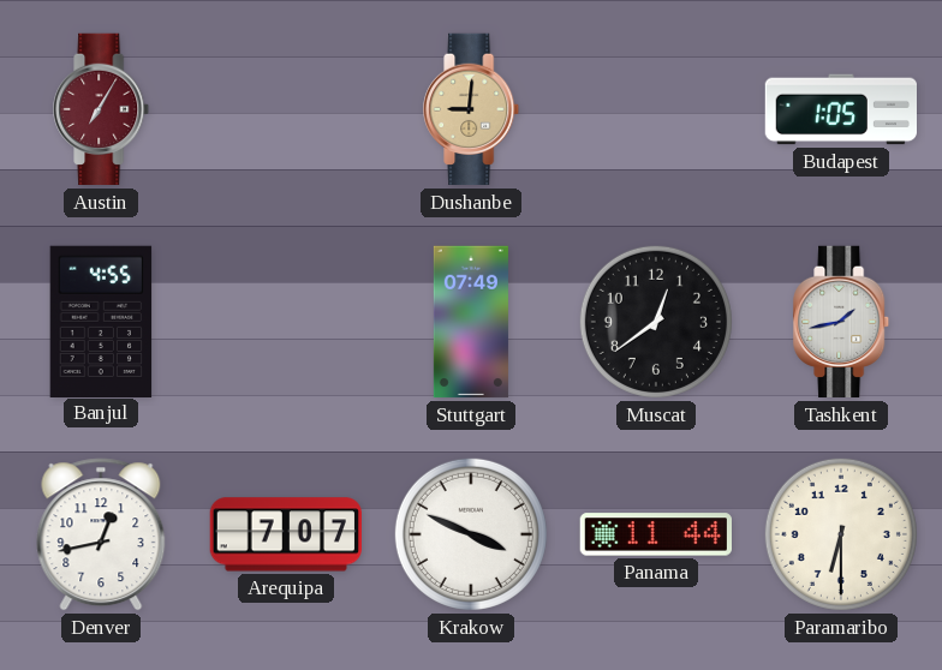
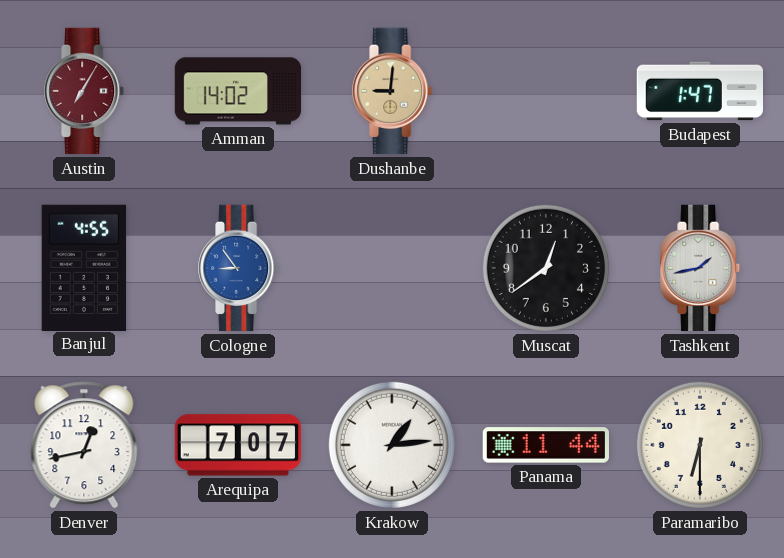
Amman: none -> 14:02 (238, 91)
Budapest: 1:05 -> 1:47 (700, 91)
Cologne: none -> 8:54 (239, 268)
Stuttgart: 07:49 -> none (471, 322)
Krakow: 3:49 -> 1:14 (392, 445)
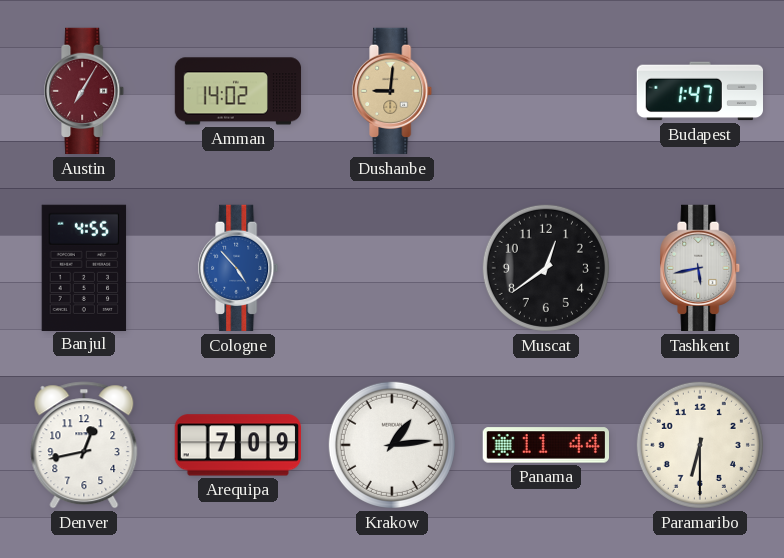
Cologne: 8:54 -> 4:53 (239, 268)
Tashkent: 1:43 -> 5:43 (701, 268)
Arequipa: 7:07 -> 7:09 (237, 445)
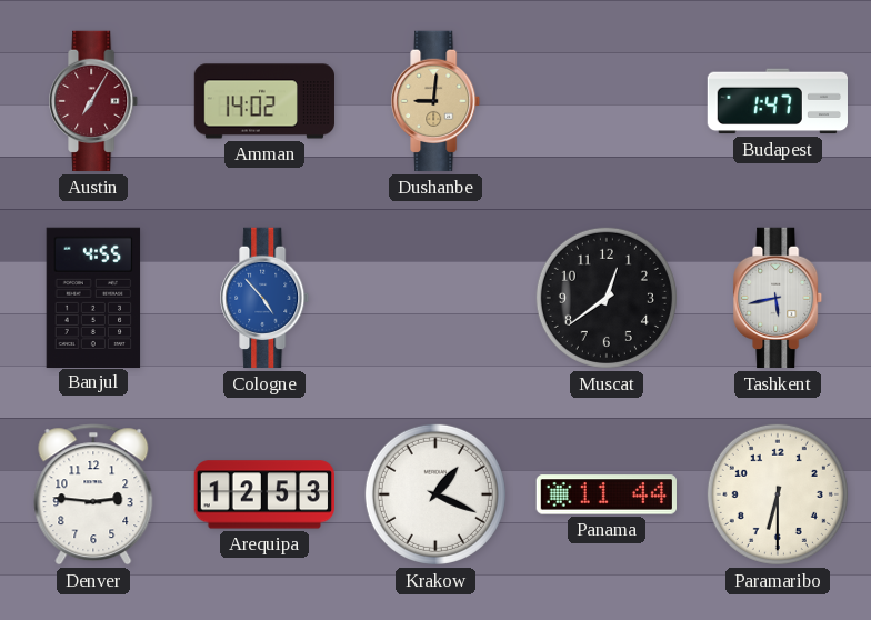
Denver: 12:43 -> 2:46 (93, 494)
Arequipa: 7:09 -> 12:53 (263, 494)
Krakow: 1:14 -> 1:19 (436, 494)
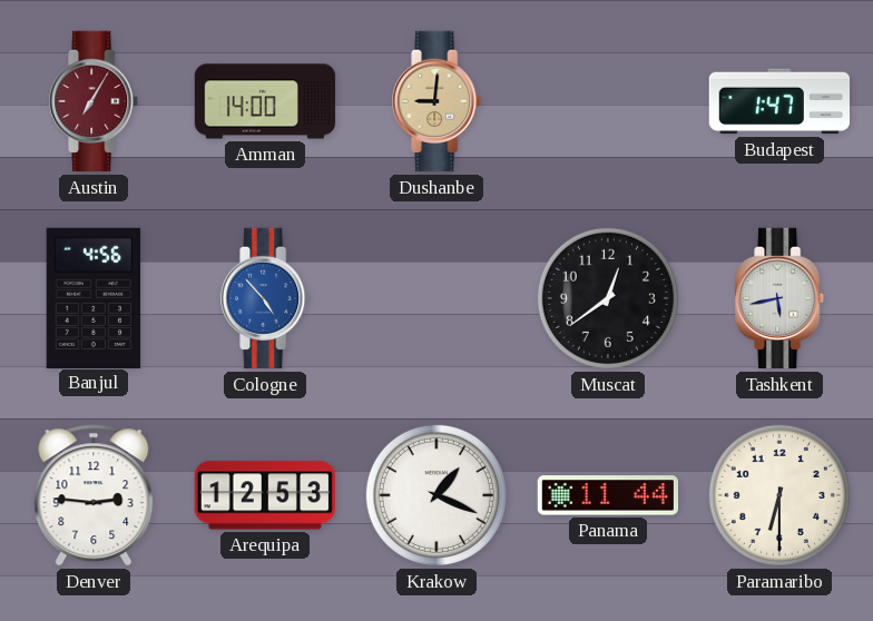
Amman: 14:02 -> 14:00 (265, 101)
Banjul: 4:55 -> 4:56 (94, 297)
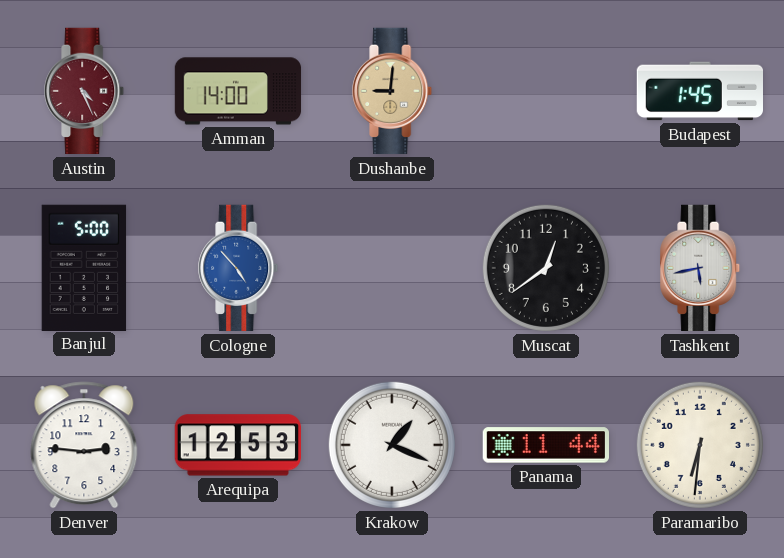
Austin: 7:05 -> 4:26 (85, 91)
Budapest: 1:47 -> 1:45 (700, 91)
Banjul: 4:56 -> 5:00 (84, 267)
Paramaribo: 6:30 -> 6:31 (700, 445)
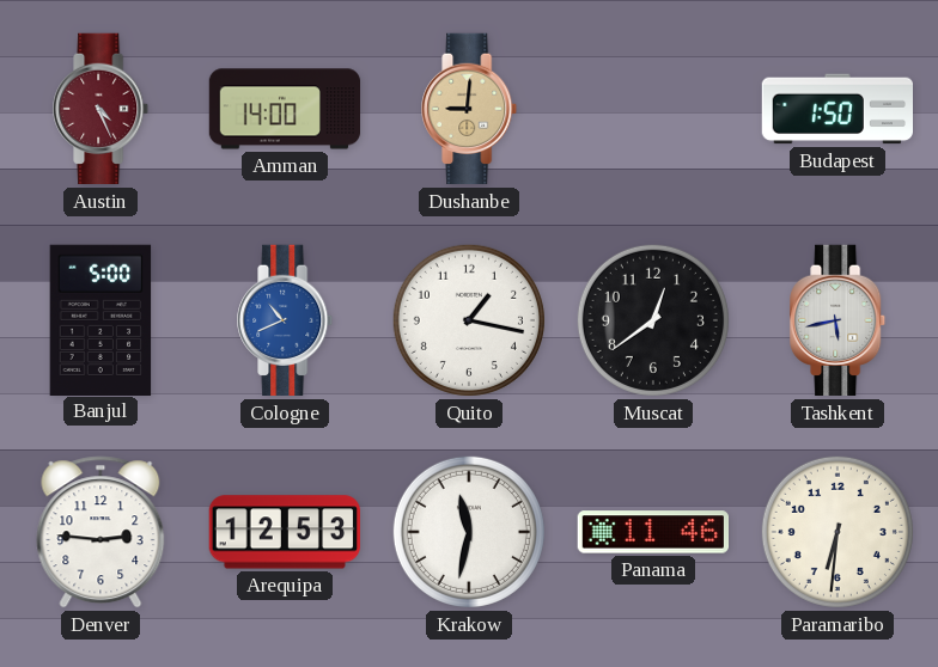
Budapest: 1:45 -> 1:50 (837, 109)
Cologne: 4:53 -> 10:41 (286, 320)
Quito: none -> 1:17 (469, 320)
Krakow: 1:19 -> 11:32 (469, 532)
Panama: 11:44 -> 11:46 (652, 532)
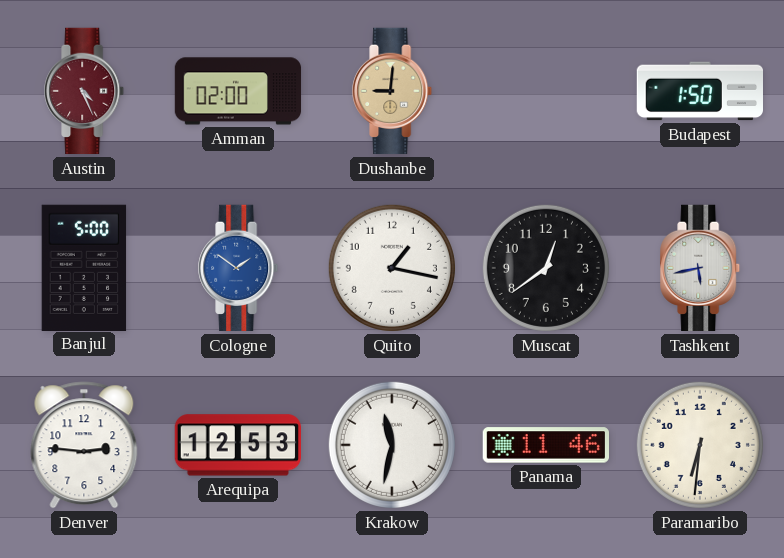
Amman: 14:00 -> 02:00 (238, 91)
Cologne: 10:41 -> 1:51 (239, 268)
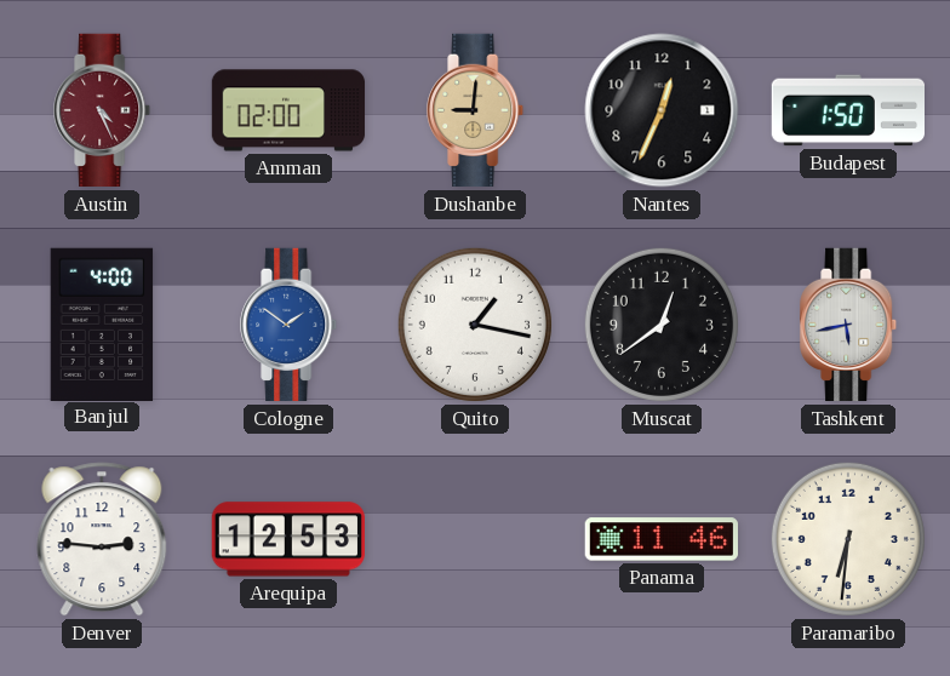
Nantes: none -> 12:34 (662, 110)
Banjul: 5:00 -> 4:00 (102, 323)
Krakow: 11:32 -> none (392, 445)
